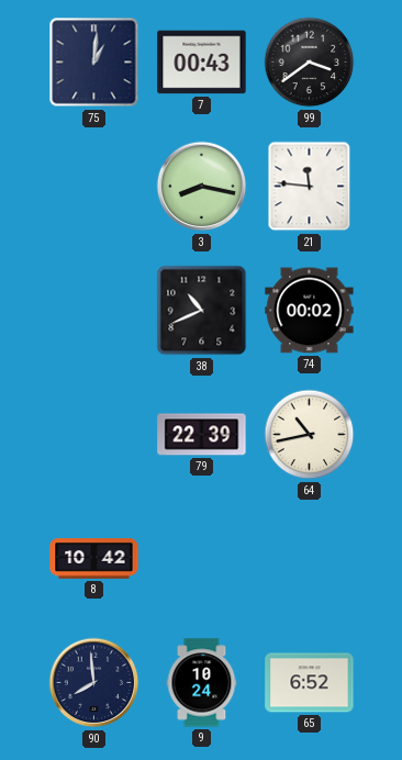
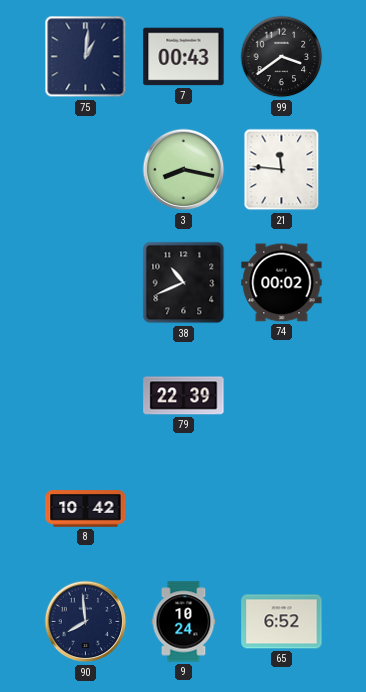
64: 10:43 -> none (310, 435)
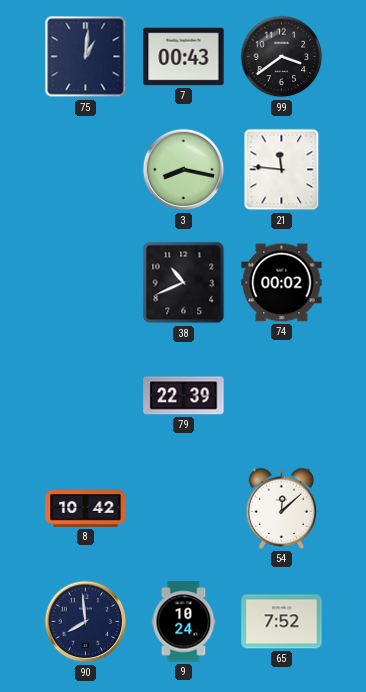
54: none -> 12:08 (282, 508)
65: 6:52 -> 7:52 (282, 622)
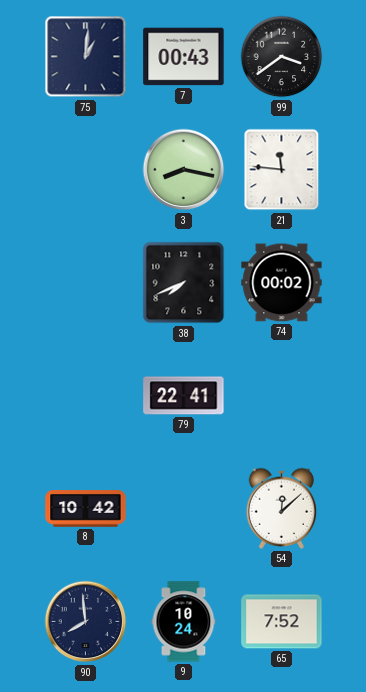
38: 10:41 -> 7:41 (184, 283)
79: 22:39 -> 22:41 (184, 396)
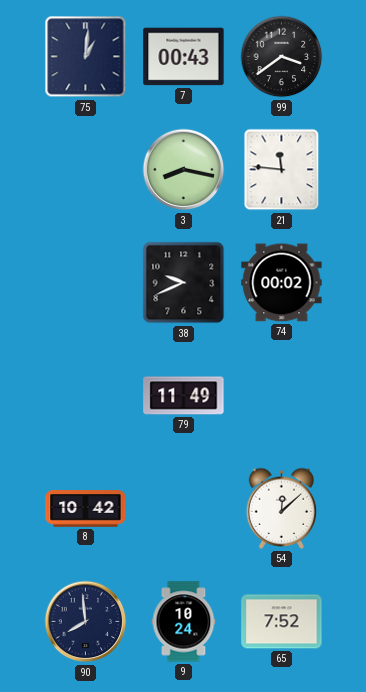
38: 7:41 -> 9:41 (184, 283)
79: 22:41 -> 11:49 (184, 396)
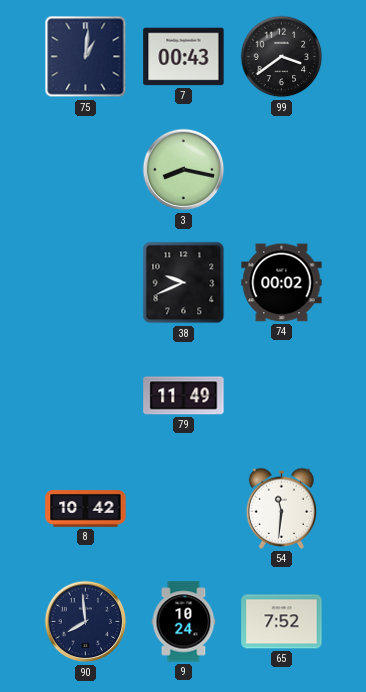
21: 11:46 -> none (282, 170)
54: 12:08 -> 11:31 (282, 508)
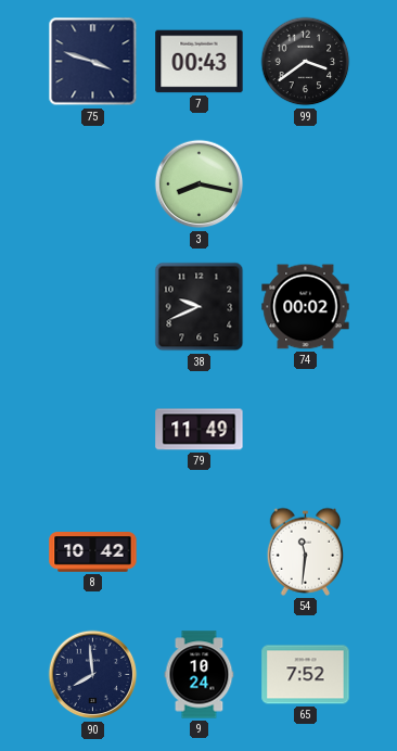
75: 1:01 -> 3:48 (93, 62)
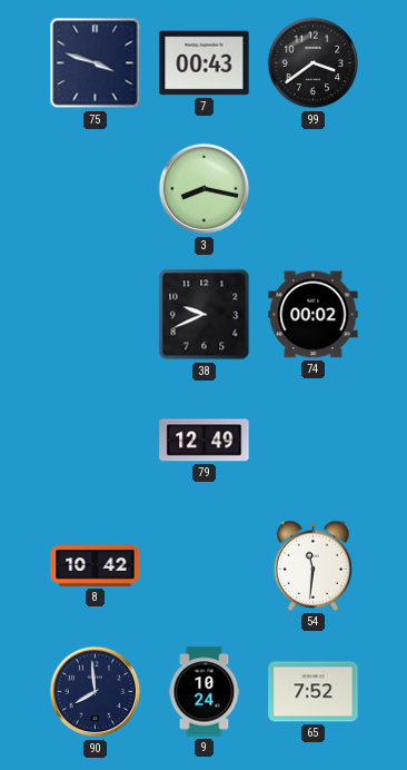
79: 11:49 -> 12:49 (205, 441)
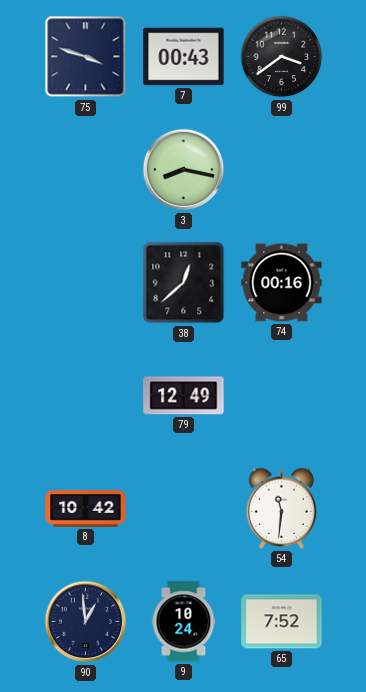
38: 9:41 -> 12:38 (184, 283)
74: 00:02 -> 00:16 (282, 283)
90: 7:59 -> 12:59 (86, 622)
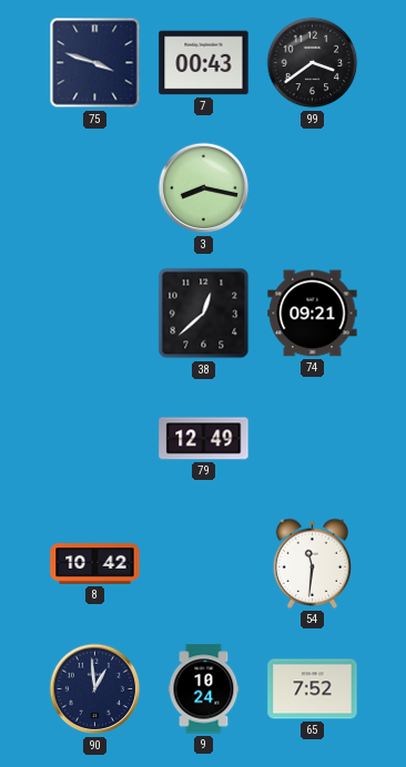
74: 00:16 -> 09:21 (313, 314)
